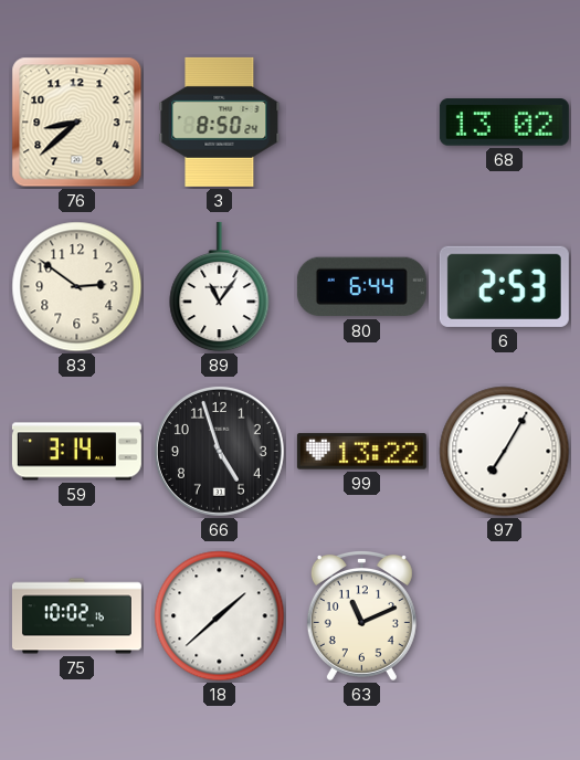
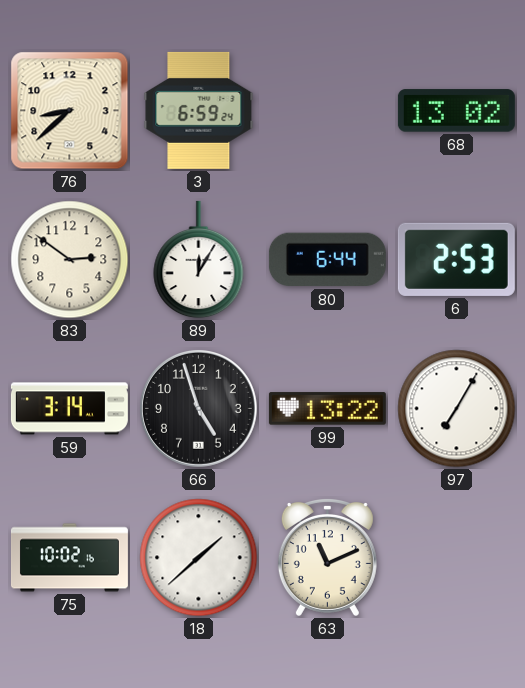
3: 8:50 -> 6:59 (199, 110)
89: 11:06 -> 12:05 (199, 260)
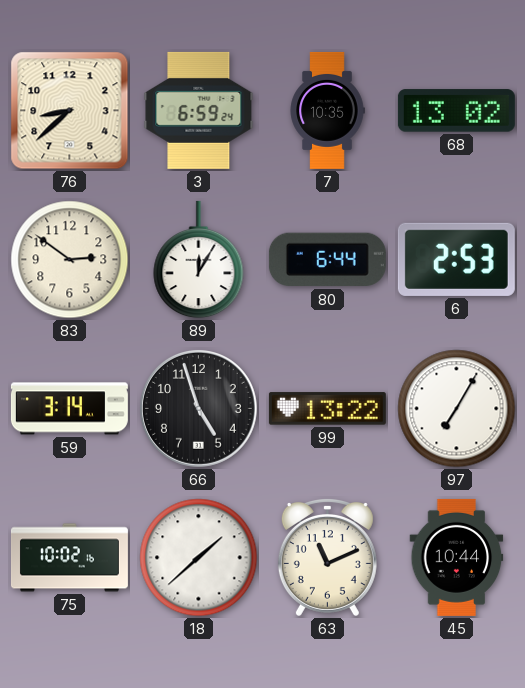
7: none -> 10:35 (327, 110)
45: none -> 10:44 (457, 557)
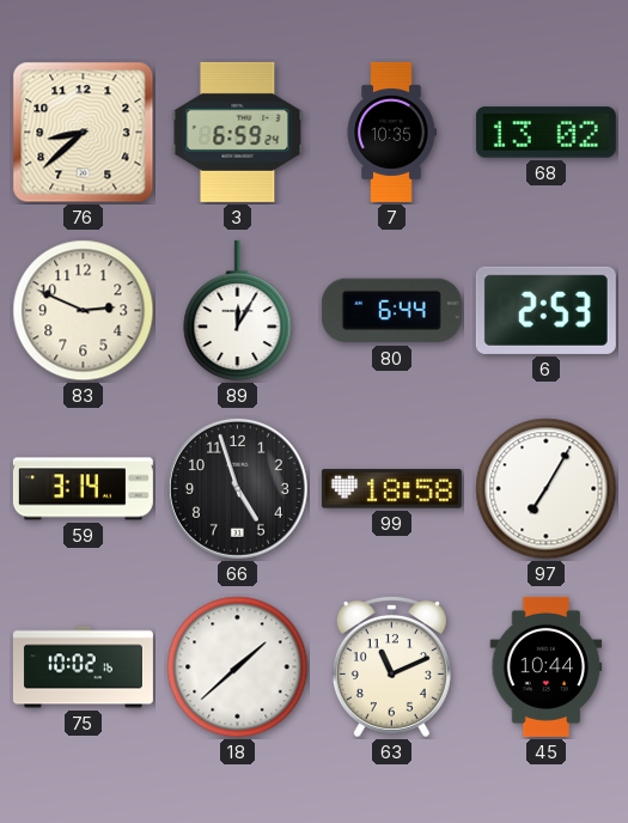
83: 2:51 -> 2:49 (84, 311)
99: 13:22 -> 18:58 (391, 489)
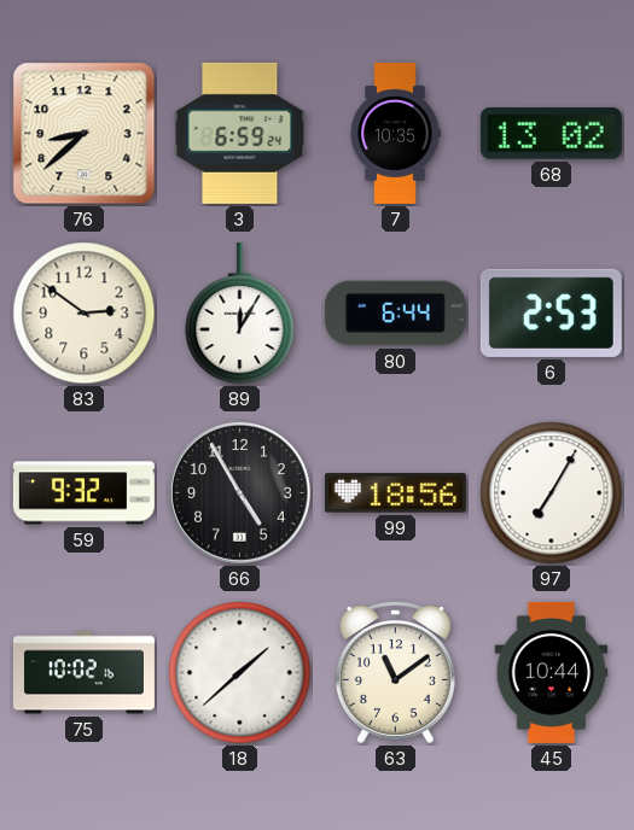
83: 2:49 -> 2:51 (85, 314)
59: 3:14 -> 9:32 (83, 493)
66: 4:57 -> 4:55 (239, 492)
99: 18:58 -> 18:56 (395, 493)
63: 11:11 -> 11:09 (395, 672)
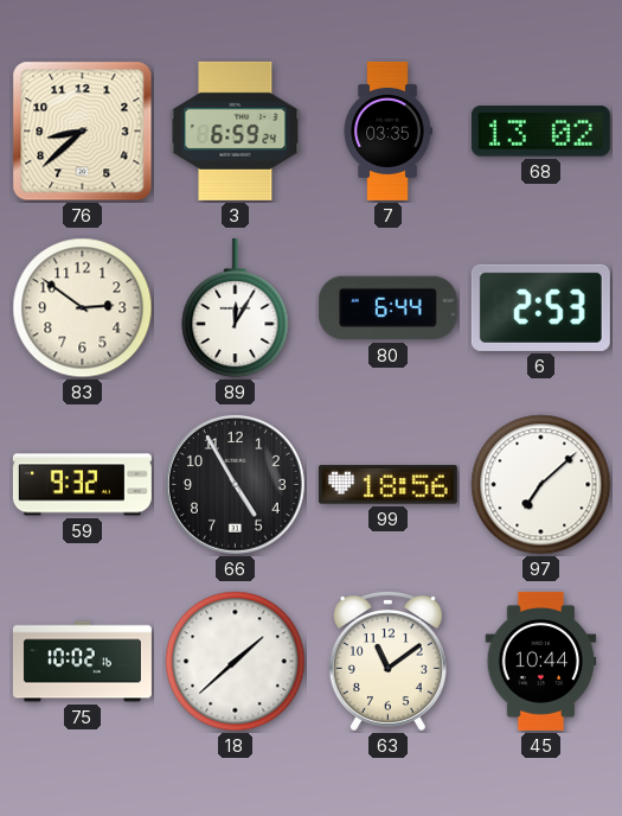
7: 10:35 -> 03:35 (387, 130)
97: 7:05 -> 7:08 (541, 485)
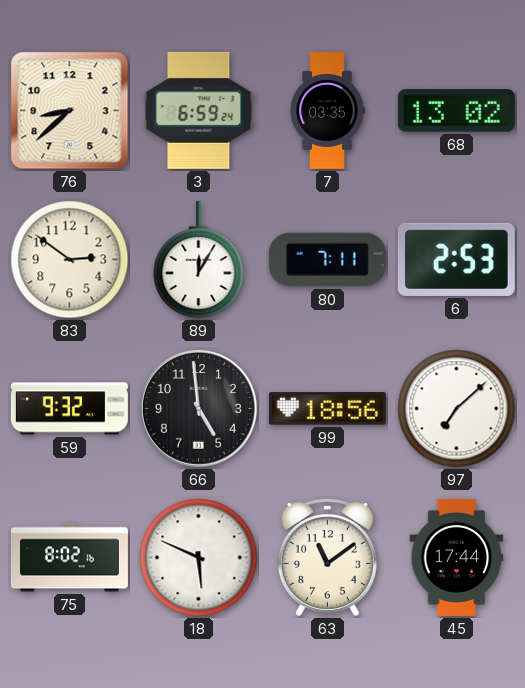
80: 6:44 -> 7:11 (327, 260)
66: 4:55 -> 4:59 (198, 408)
75: 10:02 -> 8:02 (69, 558)
18: 1:38 -> 5:49 (199, 558)
45: 10:44 -> 17:44 (457, 557)
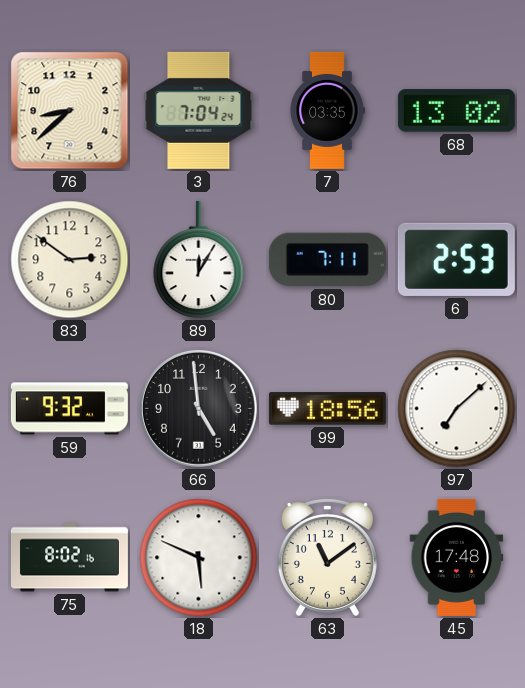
3: 6:59 -> 7:04 (199, 110)
45: 17:44 -> 17:48 (457, 557)
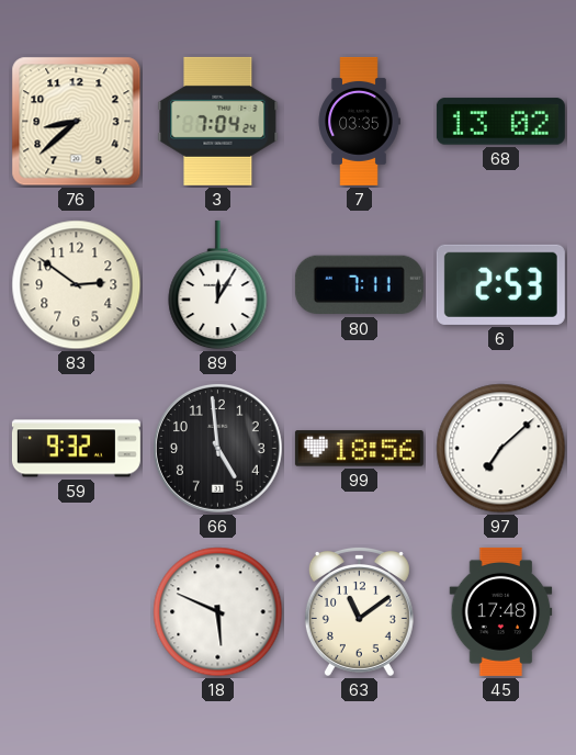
75: 8:02 -> none (69, 558)
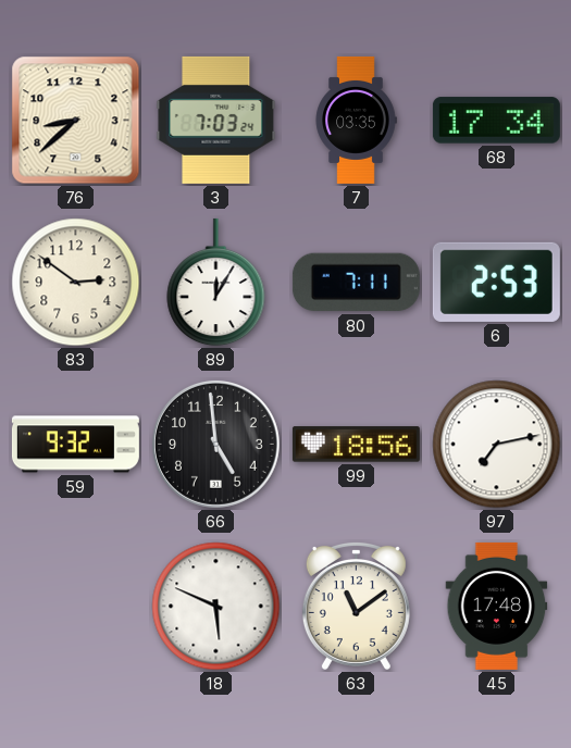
3: 7:04 -> 7:03 (216, 120)
68: 13:02 -> 17:34 (496, 121)
97: 7:08 -> 7:13 (497, 445)
